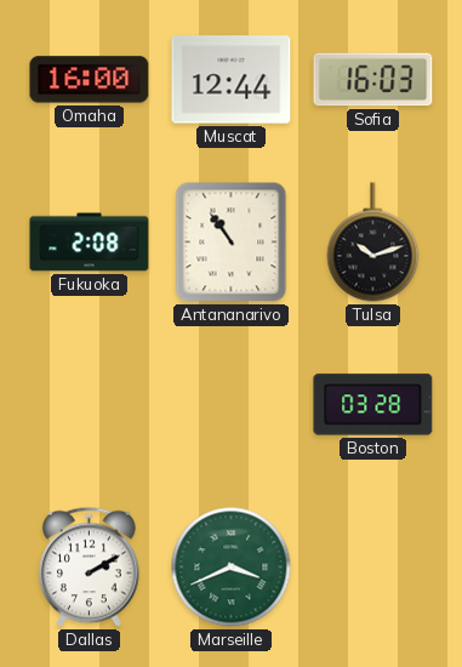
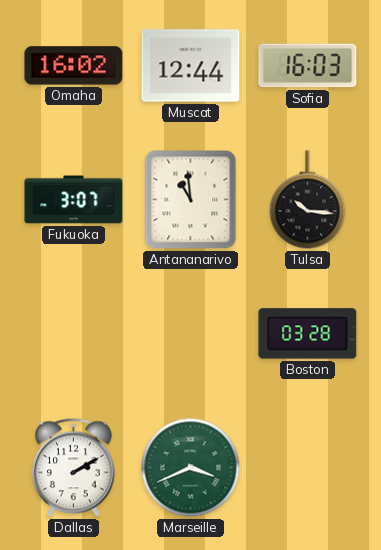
Omaha: 16:00 -> 16:02 (74, 66)
Fukuoka: 2:08 -> 3:07 (74, 200)
Antananarivo: 10:54 -> 10:59 (191, 200)
Tulsa: 10:12 -> 10:16 (308, 200)
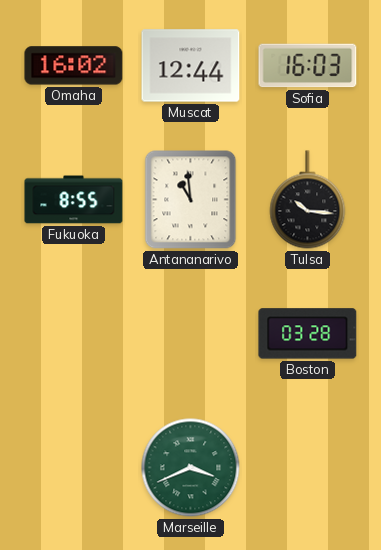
Fukuoka: 3:07 -> 8:55 (74, 200)
Dallas: 2:10 -> none (74, 468)
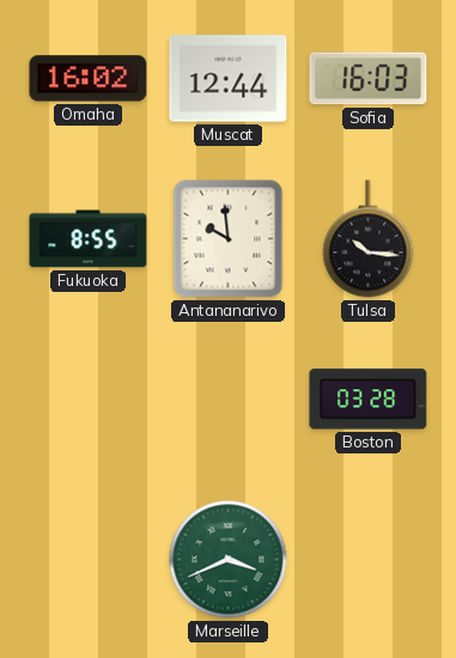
Antananarivo: 10:59 -> 9:59 (229, 239)
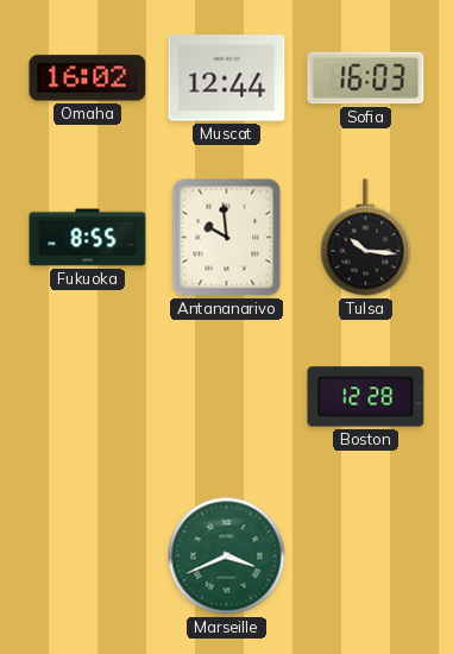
Boston: 03:28 -> 12:28 (366, 397)
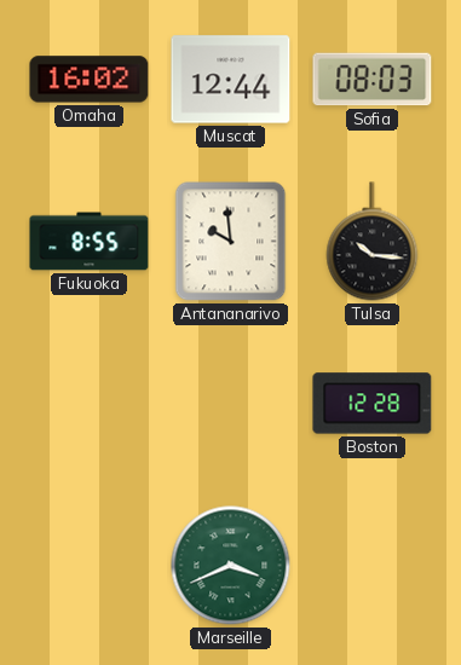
Sofia: 16:03 -> 08:03 (373, 80)
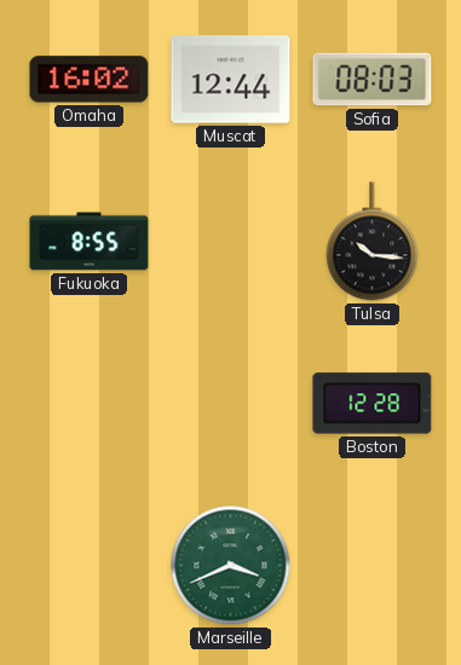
Antananarivo: 9:59 -> none (231, 242)
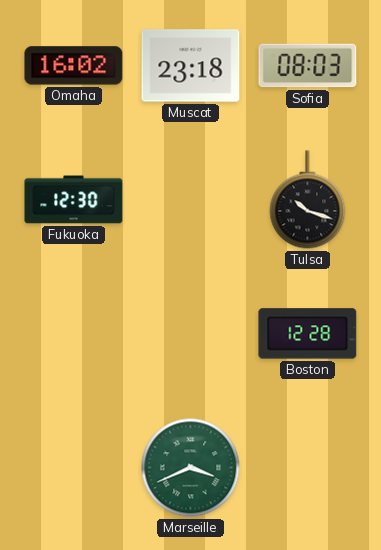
Muscat: 12:44 -> 23:18 (191, 66)
Fukuoka: 8:55 -> 12:30 (74, 200)
Tulsa: 10:16 -> 10:18 (308, 200)
